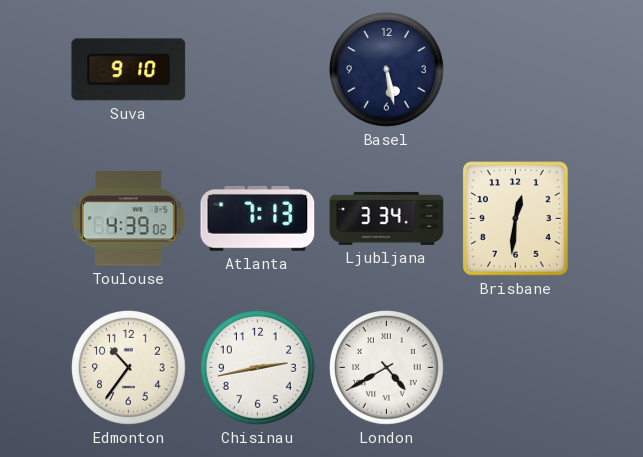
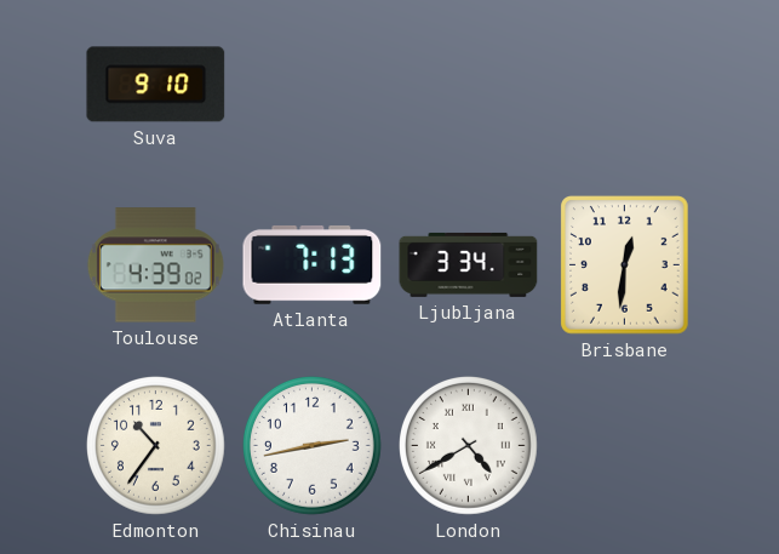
Basel: 5:28 -> none (387, 70)
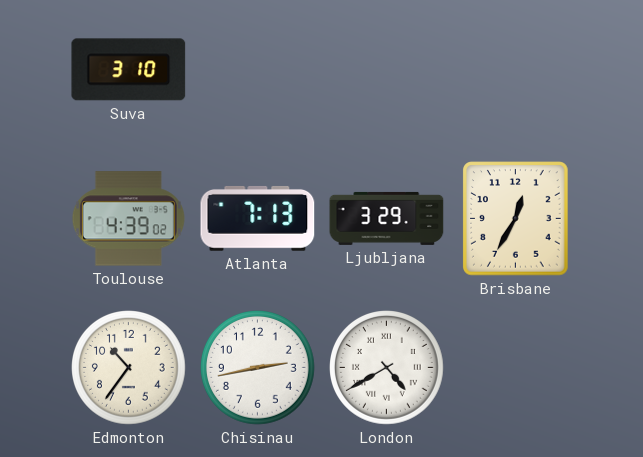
Suva: 9:10 -> 3:10 (129, 70)
Ljubljana: 3:34 -> 3:29 (387, 218)
Brisbane: 12:31 -> 12:35 (516, 219)
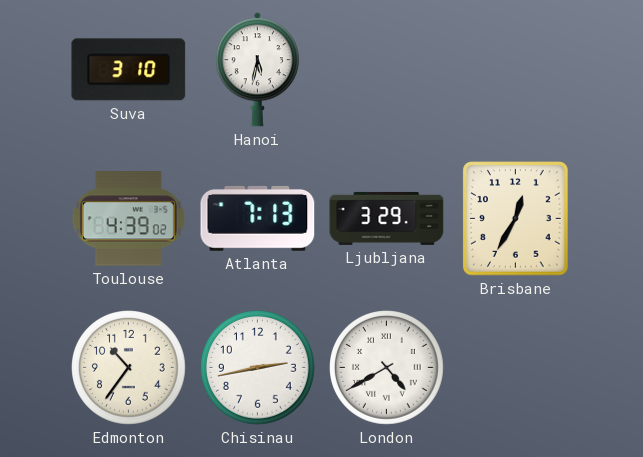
Hanoi: none -> 5:32 (257, 70)
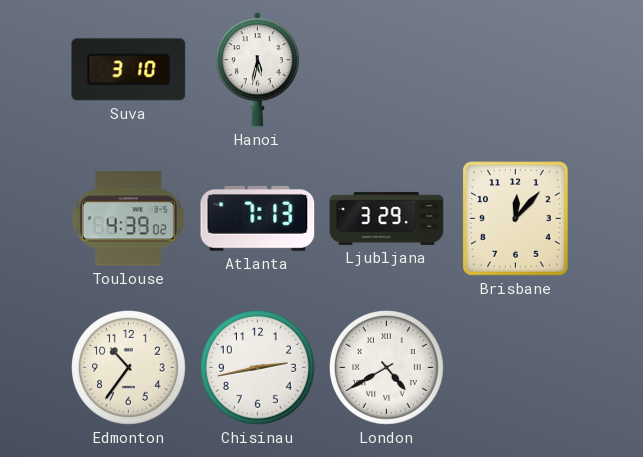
Brisbane: 12:35 -> 12:07 (516, 219)
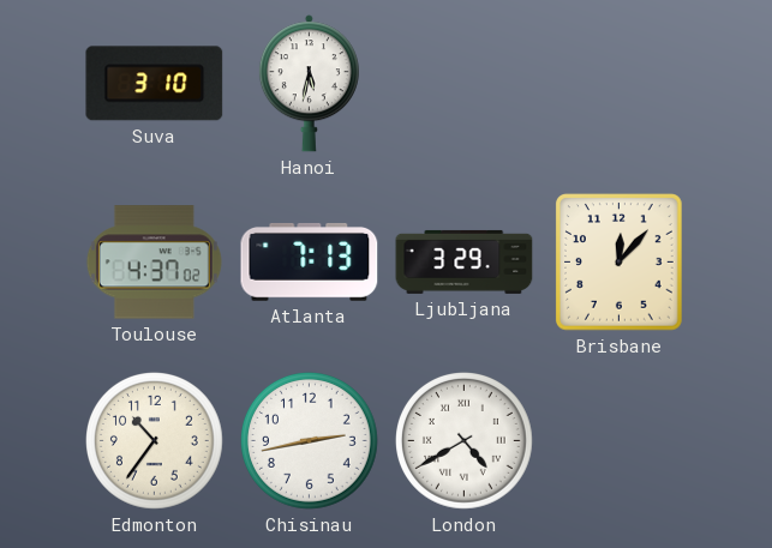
Toulouse: 4:39 -> 4:37 (154, 263)
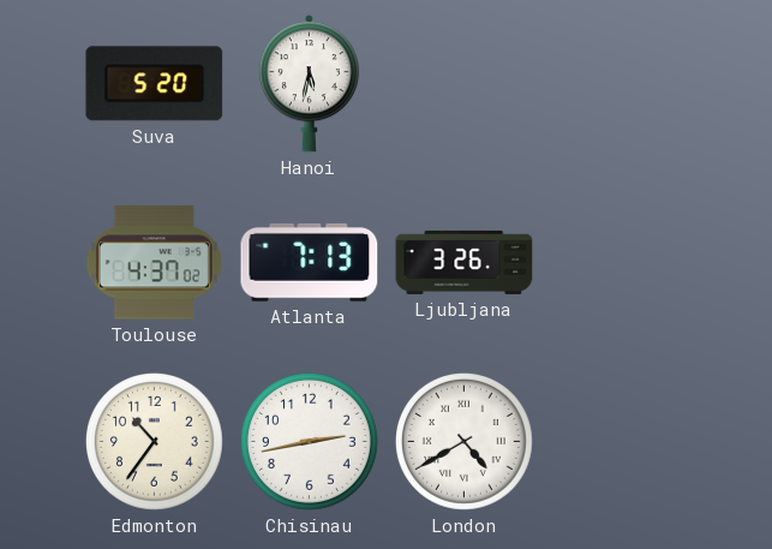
Suva: 3:10 -> 5:20 (155, 84)
Ljubljana: 3:29 -> 3:26 (465, 262)
Brisbane: 12:07 -> none (620, 263)
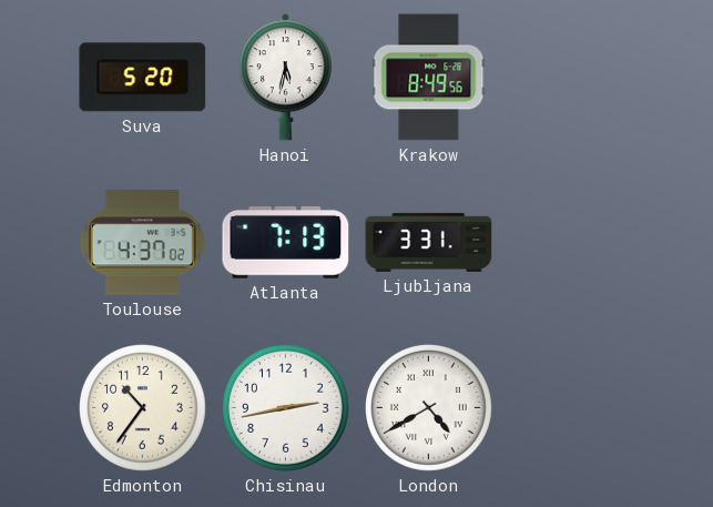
Krakow: none -> 8:49 (429, 78)
Ljubljana: 3:26 -> 3:31 (429, 242)
